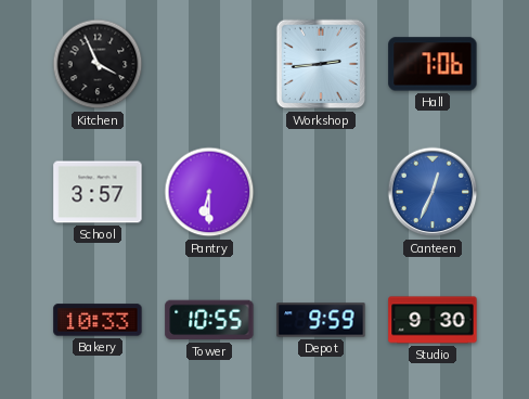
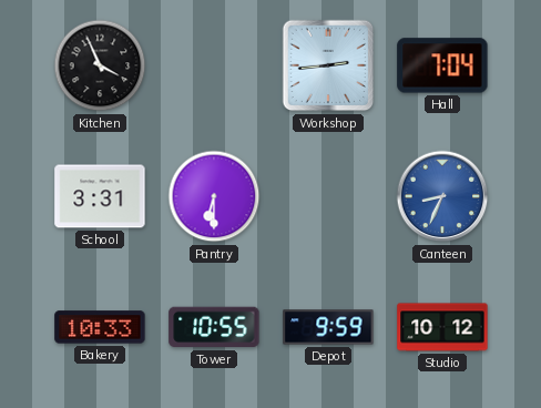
Hall: 7:06 -> 7:04 (442, 65)
School: 3:57 -> 3:31 (100, 196)
Canteen: 12:34 -> 8:34 (442, 196)
Studio: 9:30 -> 10:12 (442, 327)
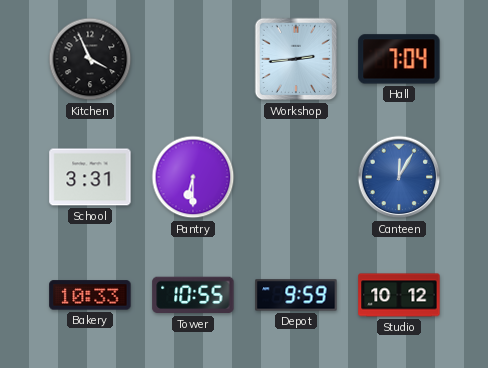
Canteen: 8:34 -> 12:05 (399, 177)
